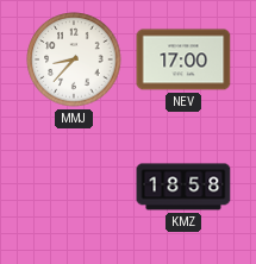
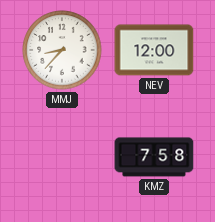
NEV: 17:00 -> 12:00 (154, 50)
KMZ: 18:58 -> 7:58 (154, 157)
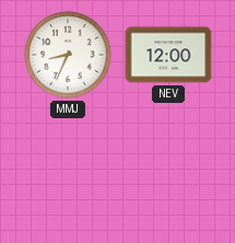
MMJ: 8:37 -> 8:34 (68, 55)
KMZ: 7:58 -> none (154, 157)
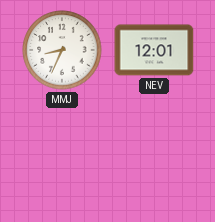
NEV: 12:00 -> 12:01 (154, 50)
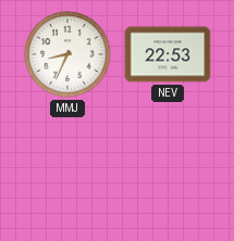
NEV: 12:01 -> 22:53 (168, 54)
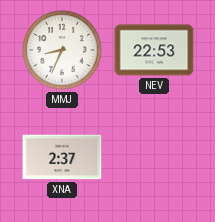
XNA: none -> 2:37 (62, 157)
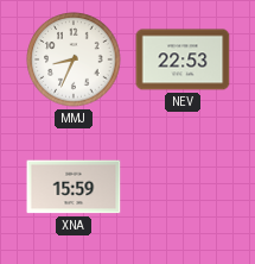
XNA: 2:37 -> 15:59 (74, 187)
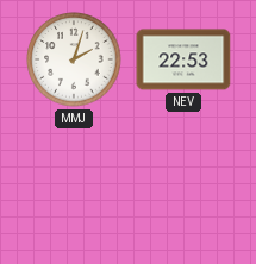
MMJ: 8:34 -> 2:03 (74, 59)
XNA: 15:59 -> none (74, 187)
